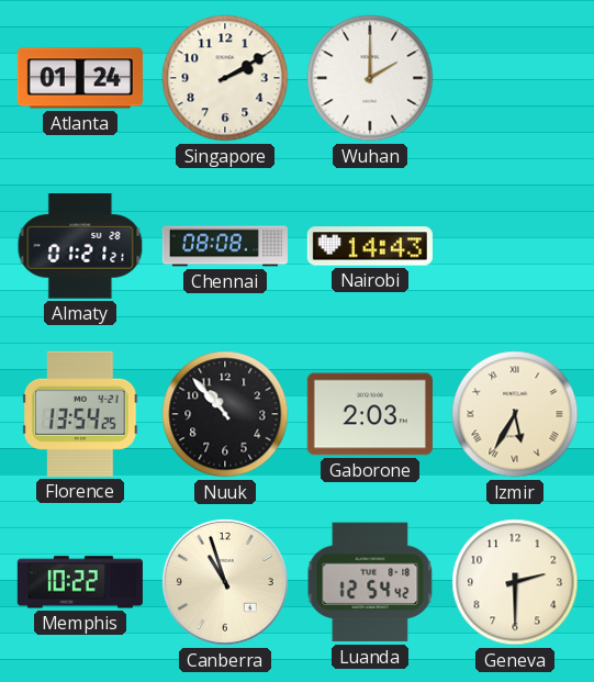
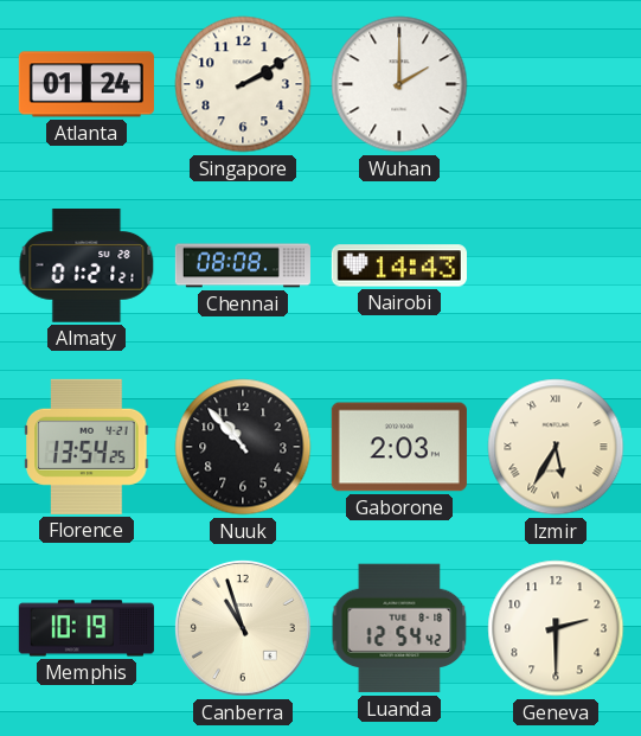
Memphis: 10:22 -> 10:19 (86, 628)
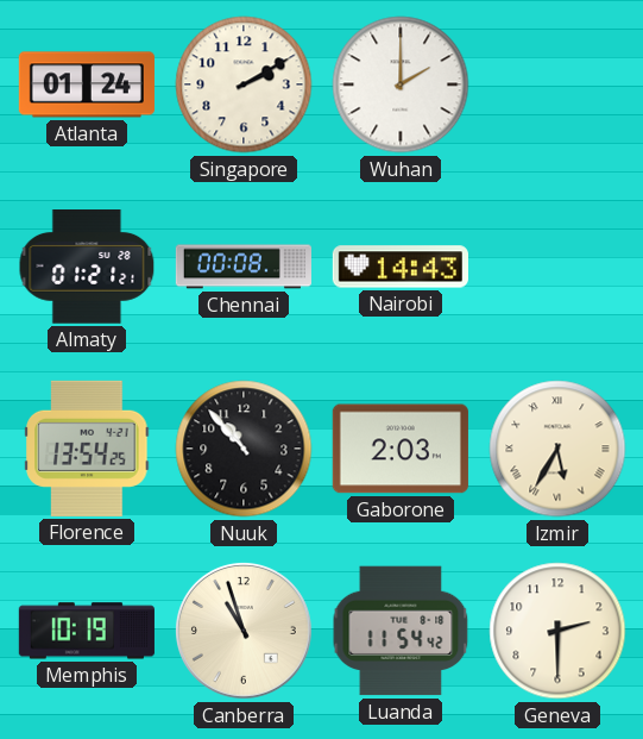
Chennai: 08:08 -> 00:08 (244, 267)
Luanda: 12:54 -> 11:54 (401, 631)
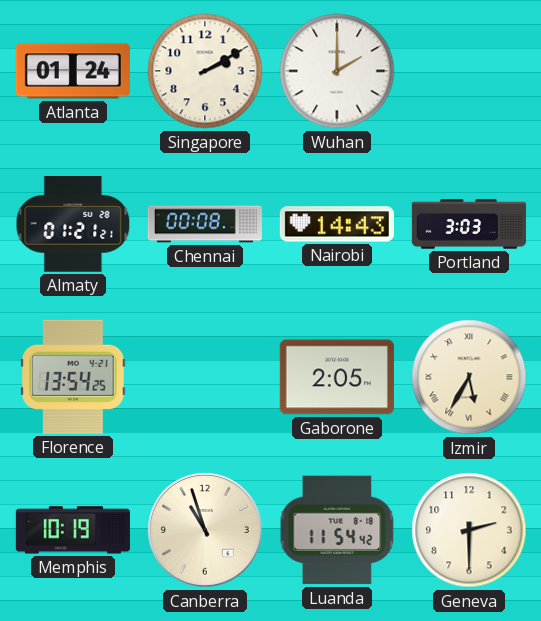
Portland: none -> 3:03 (469, 224)
Nuuk: 10:53 -> none (244, 449)
Gaborone: 2:03 -> 2:05 (337, 377)
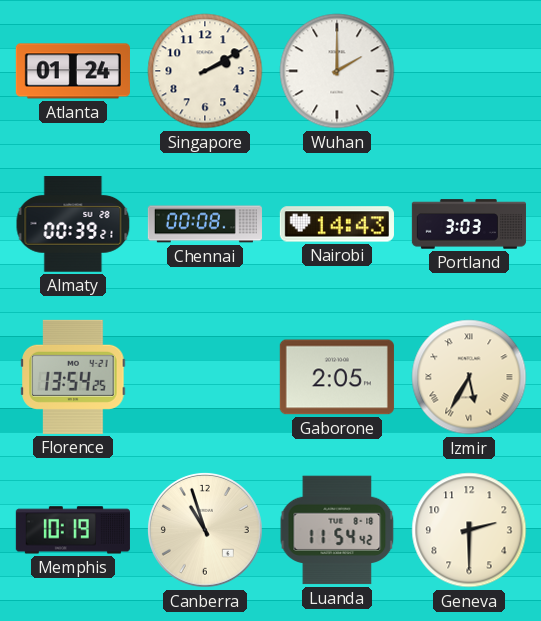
Almaty: 01:21 -> 00:39 (73, 224)
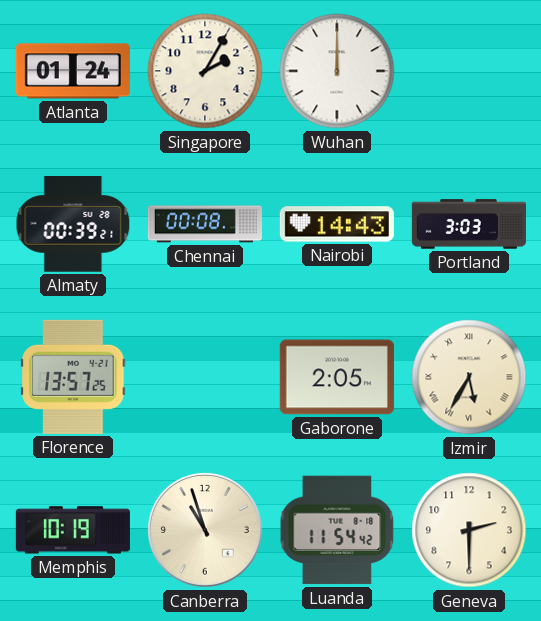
Singapore: 2:10 -> 2:05 (205, 71)
Wuhan: 2:00 -> 12:00 (337, 71)
Florence: 13:54 -> 13:57 (73, 377)
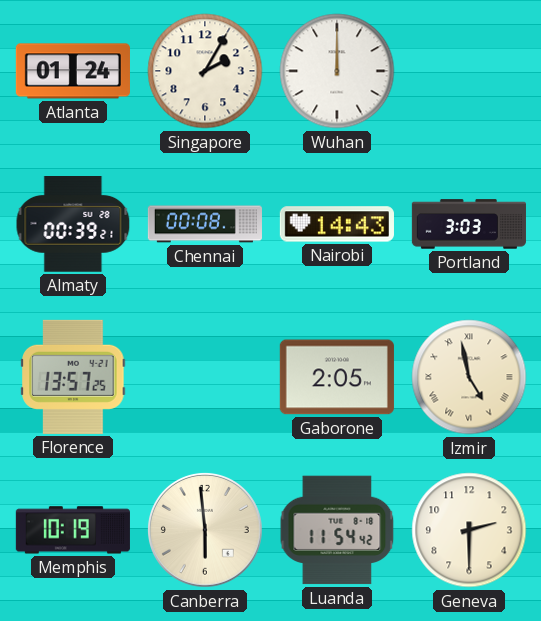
Izmir: 5:35 -> 4:58 (469, 377)
Canberra: 10:57 -> 5:59 (205, 530)
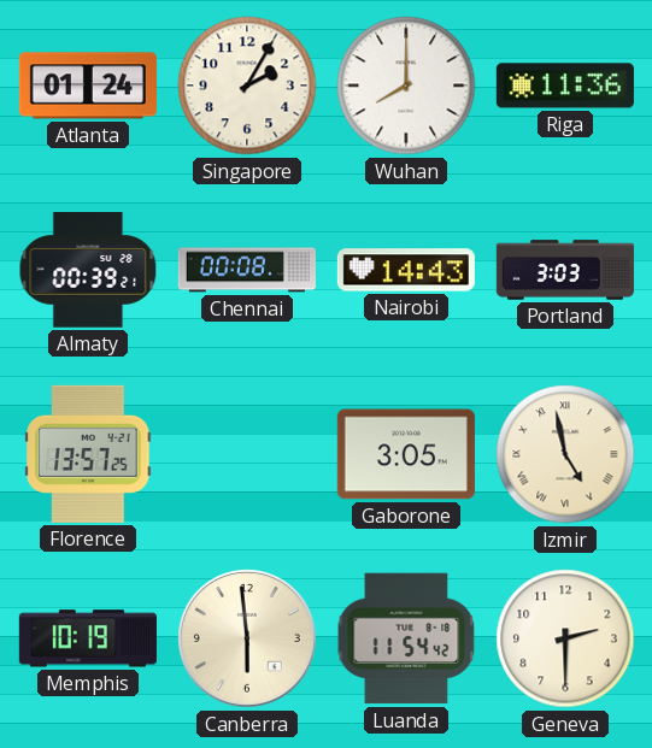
Wuhan: 12:00 -> 8:00 (406, 86)
Riga: none -> 11:36 (565, 86)
Gaborone: 2:05 -> 3:05 (406, 454)
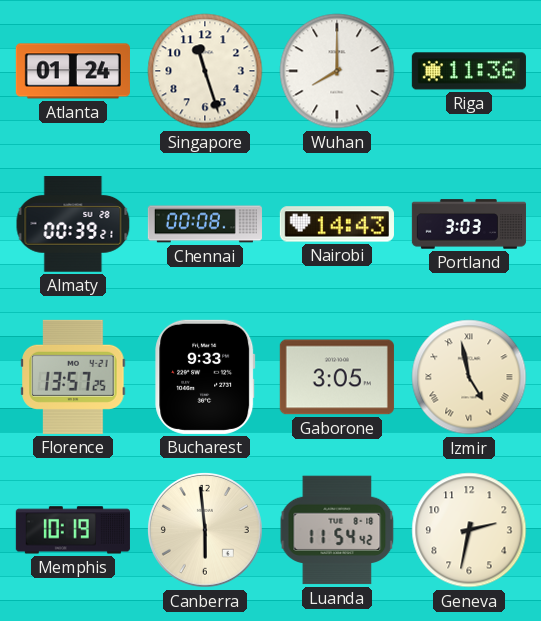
Singapore: 2:05 -> 11:27 (205, 71)
Bucharest: none -> 9:33 (205, 377)
Geneva: 2:30 -> 2:32 (469, 530)
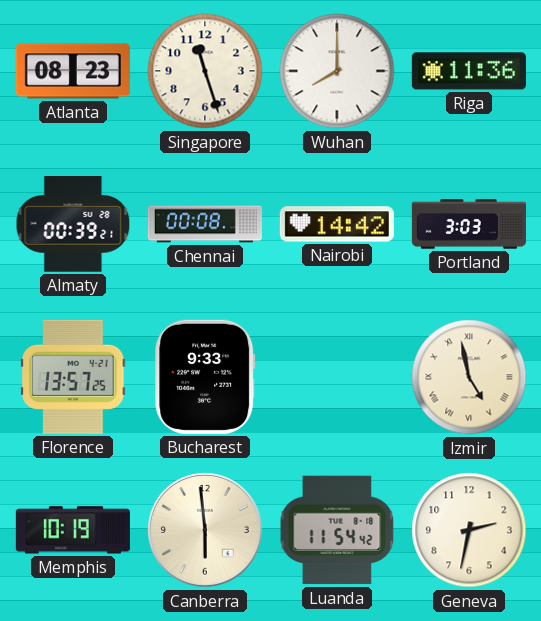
Atlanta: 01:24 -> 08:23 (73, 71)
Nairobi: 14:43 -> 14:42 (337, 224)
Gaborone: 3:05 -> none (337, 377)
